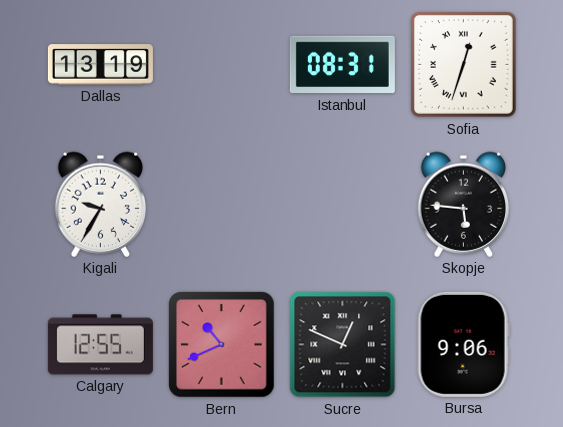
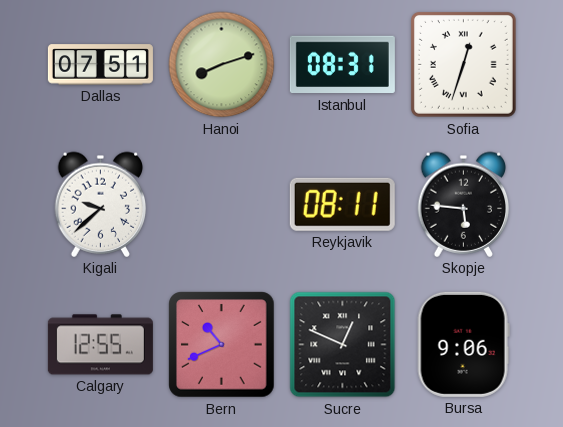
Dallas: 13:19 -> 07:51 (100, 65)
Hanoi: none -> 8:12 (222, 65)
Kigali: 9:35 -> 9:38 (101, 204)
Reykjavik: none -> 08:11 (342, 204)
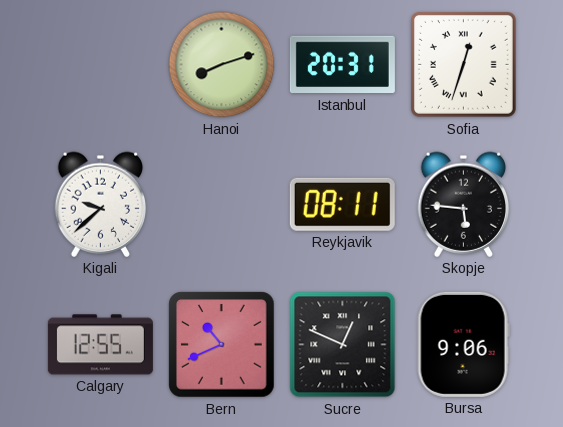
Dallas: 07:51 -> none (100, 65)
Istanbul: 08:31 -> 20:31 (342, 65)
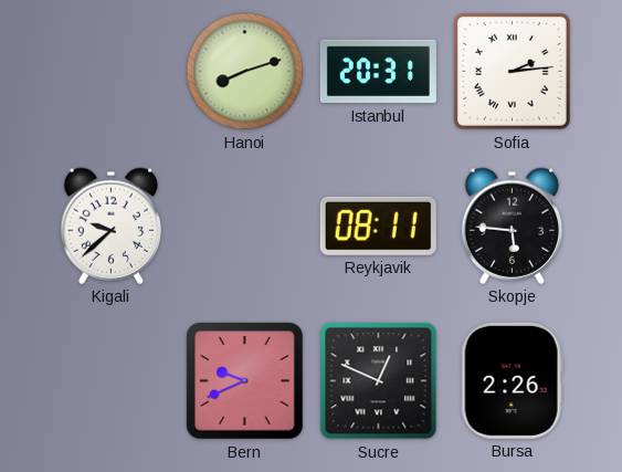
Sofia: 12:33 -> 2:14 (512, 71)
Calgary: 12:55 -> none (100, 345)
Bern: 10:41 -> 9:41 (245, 381)
Bursa: 9:06 -> 2:26 (512, 380)
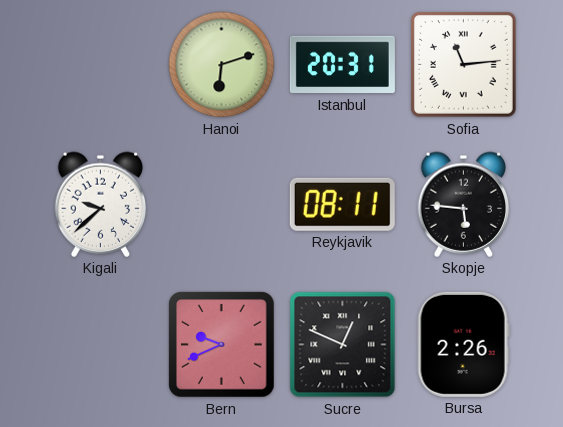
Hanoi: 8:12 -> 6:12 (222, 65)
Sofia: 2:14 -> 11:14 (463, 64)
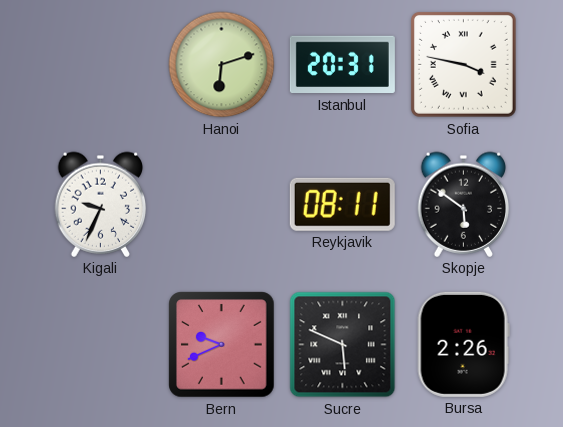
Sofia: 11:14 -> 3:47 (463, 64)
Kigali: 9:38 -> 9:34 (101, 204)
Skopje: 5:46 -> 5:51 (464, 204)
Sucre: 12:49 -> 5:49 (343, 345)
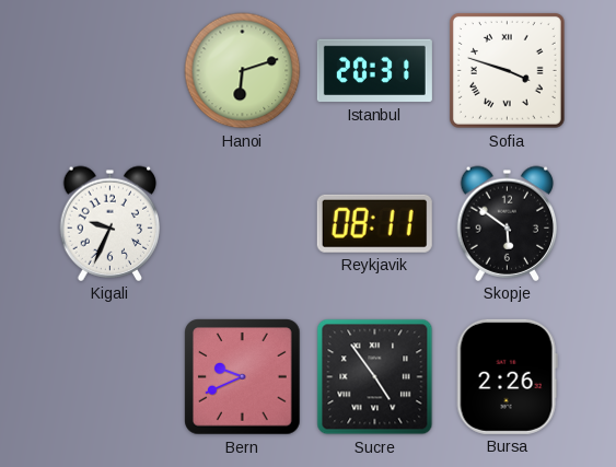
Sofia: 3:47 -> 3:48 (507, 70)
Sucre: 5:49 -> 4:54 (375, 377)
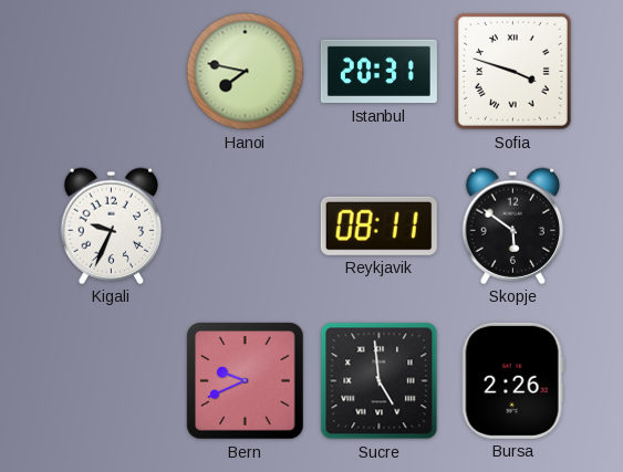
Hanoi: 6:12 -> 7:47 (246, 72)
Sucre: 4:54 -> 4:59 (380, 381)
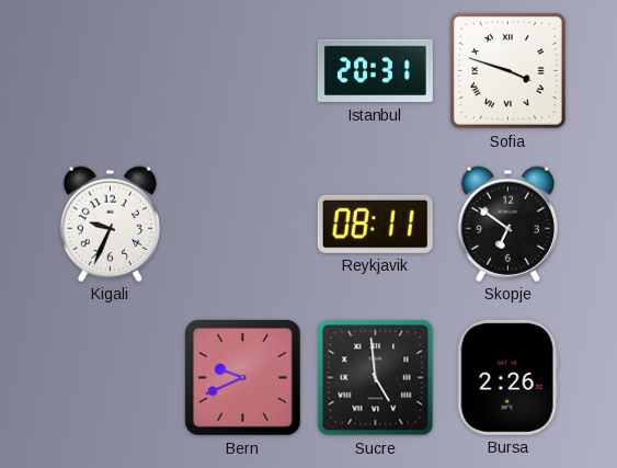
Hanoi: 7:47 -> none (246, 72)
Skopje: 5:51 -> 6:51 (509, 224)
